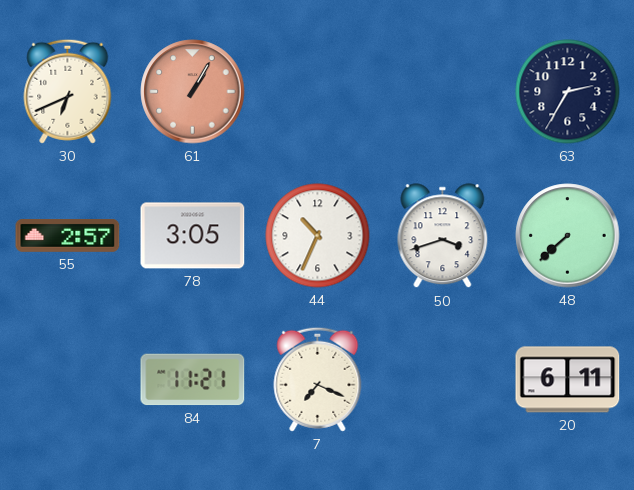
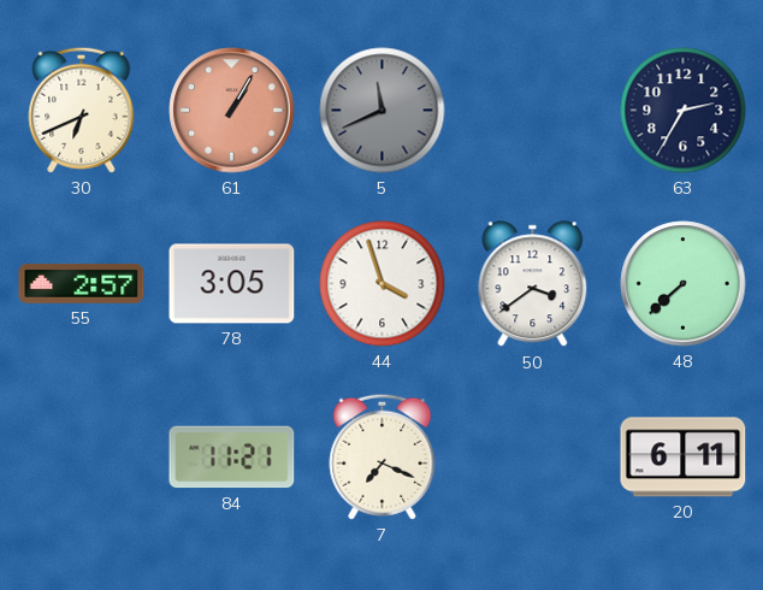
5: none -> 11:41 (383, 111)
44: 10:34 -> 3:57 (383, 284)
50: 3:42 -> 3:39 (533, 284)
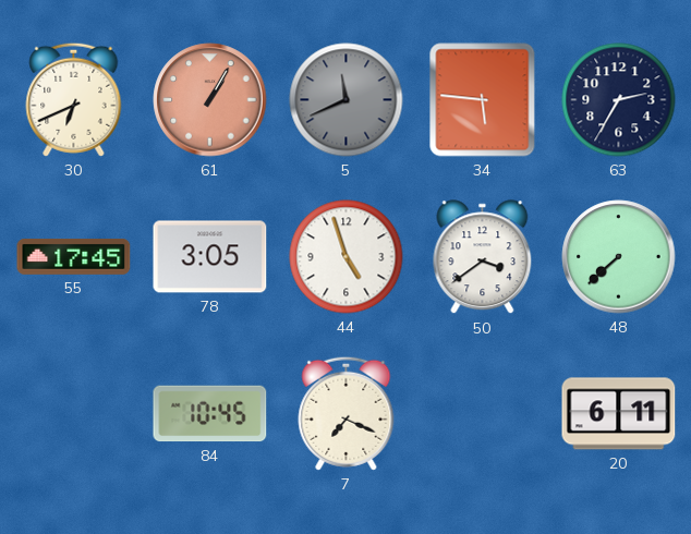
34: none -> 5:46 (483, 100)
55: 2:57 -> 17:45 (74, 256)
44: 3:57 -> 4:57 (347, 257)
84: 11:21 -> 10:45 (210, 414)
